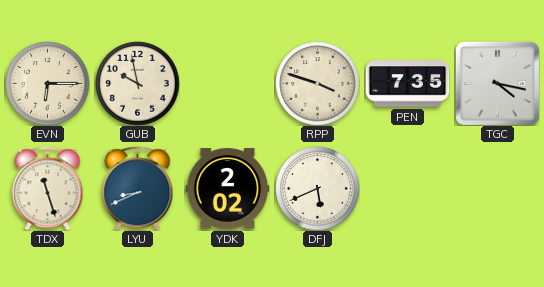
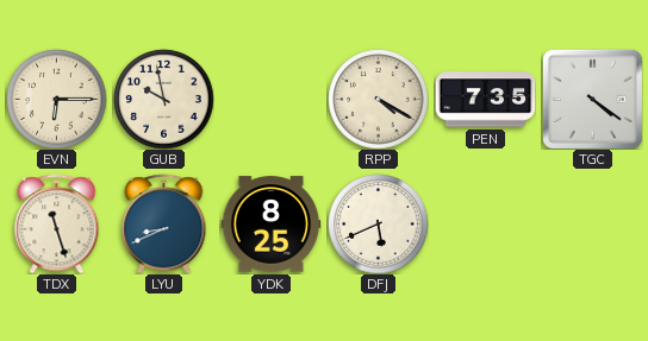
RPP: 3:48 -> 4:20 (378, 99)
TGC: 4:17 -> 4:21 (592, 99)
YDK: 2:02 -> 8:25 (270, 225)
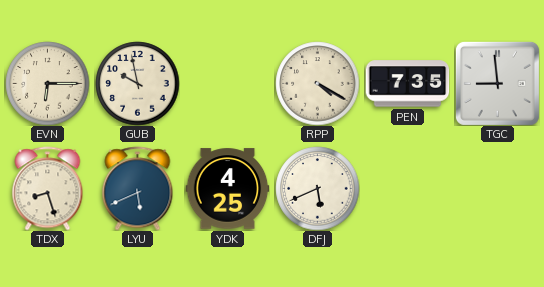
TGC: 4:21 -> 8:59 (497, 83)
TDX: 11:27 -> 8:27 (48, 188)
LYU: 8:41 -> 5:41 (138, 188)
YDK: 8:25 -> 4:25 (227, 189)
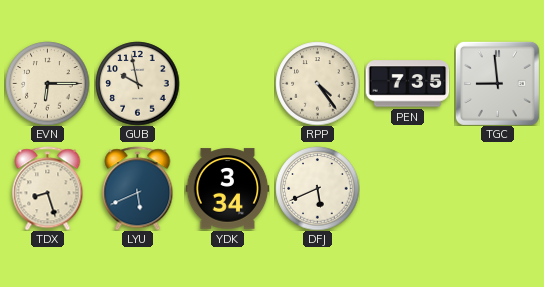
RPP: 4:20 -> 4:24 (317, 83)
YDK: 4:25 -> 3:34 (227, 189)
